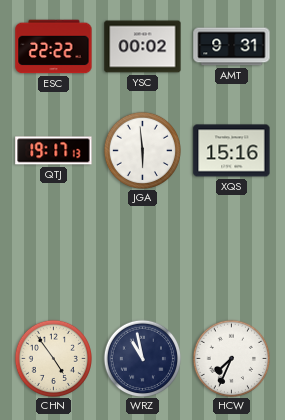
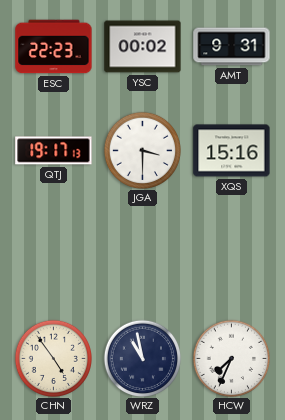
ESC: 22:22 -> 22:23 (54, 47)
JGA: 5:59 -> 3:30 (142, 150)
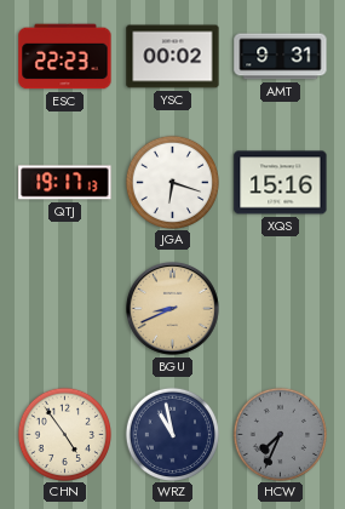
JGA: 3:30 -> 6:18 (172, 182)
BGU: none -> 8:41 (172, 308)
HCW dial: white -> grey (280, 434)
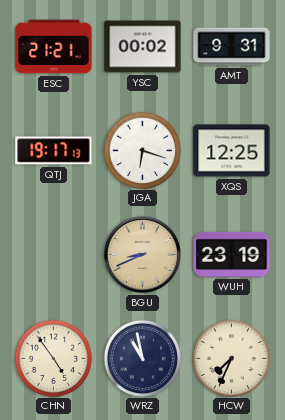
ESC: 22:23 -> 21:21 (54, 47)
XQS: 15:16 -> 12:25 (232, 151)
WUH: none -> 23:19 (232, 254)
HCW dial: grey -> cream (231, 358)
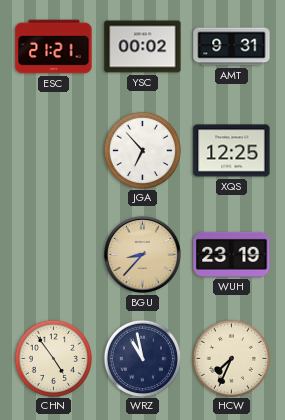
QTJ: 19:17 -> none (54, 151)
JGA: 6:18 -> 6:53 (142, 150)
BGU: 8:41 -> 8:37 (142, 254)
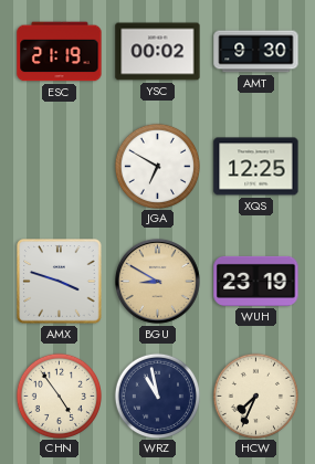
ESC: 21:21 -> 21:19 (60, 52)
AMT: 9:31 -> 9:30 (256, 52)
JGA: 6:53 -> 6:50 (157, 166)
AMX: none -> 3:48 (60, 282)
BGU: 8:37 -> 8:50 (157, 281)
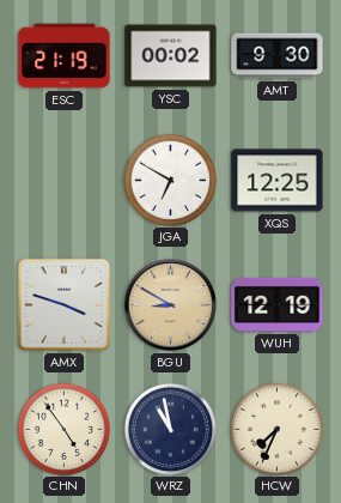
WUH: 23:19 -> 12:19 (278, 304)
